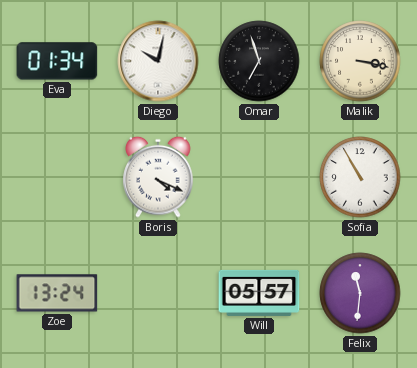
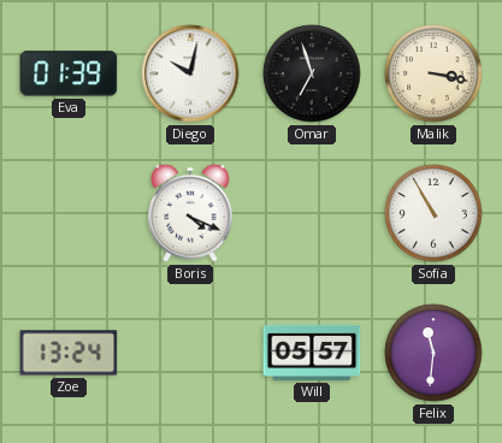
Eva: 01:34 -> 01:39 (69, 73)
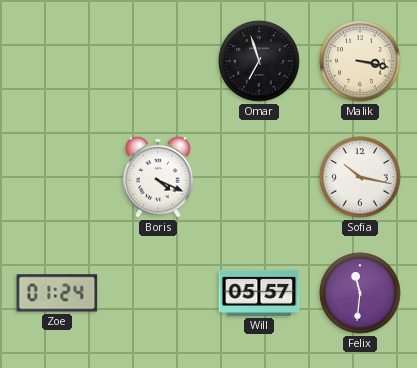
Eva: 01:39 -> none (69, 73)
Diego: 10:02 -> none (190, 73)
Sofia: 10:55 -> 10:17 (360, 177)
Zoe: 13:24 -> 01:24 (57, 293)
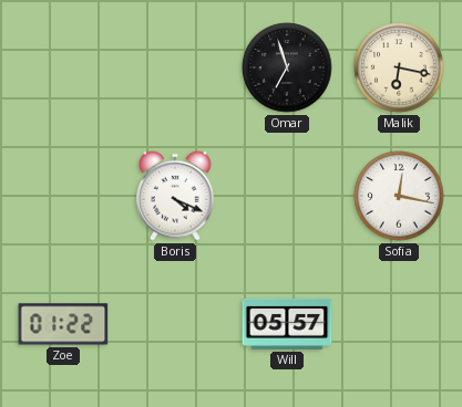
Malik: 3:17 -> 6:17 (399, 67)
Sofia: 10:17 -> 12:17 (399, 196)
Zoe: 01:24 -> 01:22 (63, 324)
Felix: 11:31 -> none (360, 293)
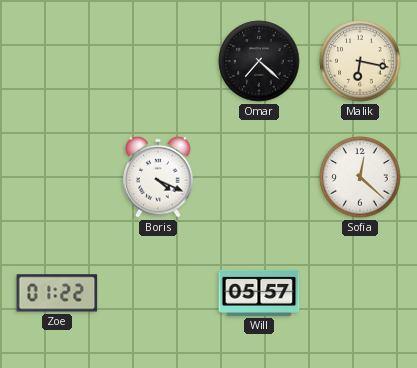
Omar: 6:57 -> 7:22 (259, 61)
Sofia: 12:17 -> 12:22 (360, 177)
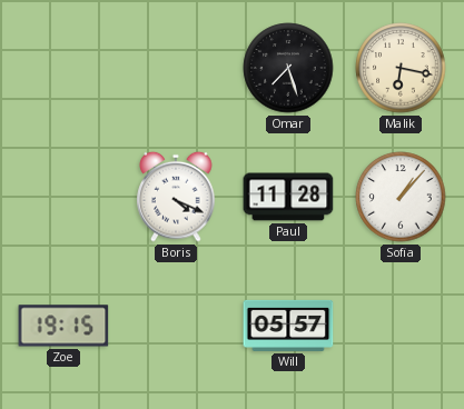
Omar: 7:22 -> 7:27 (288, 68)
Paul: none -> 11:28 (288, 197)
Sofia: 12:22 -> 1:07 (401, 197)
Zoe: 01:22 -> 19:15 (63, 326)
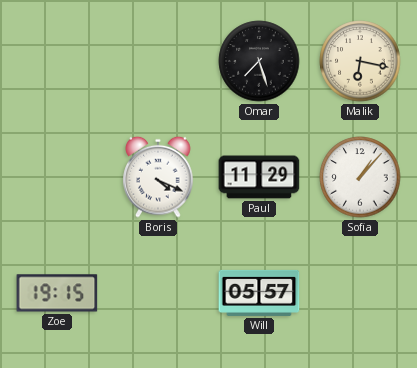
Paul: 11:28 -> 11:29 (259, 177)
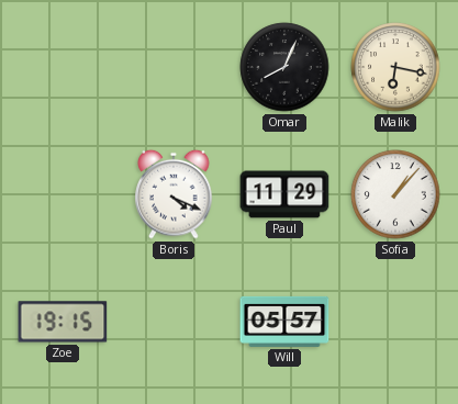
Omar: 7:27 -> 8:04 (284, 67)
